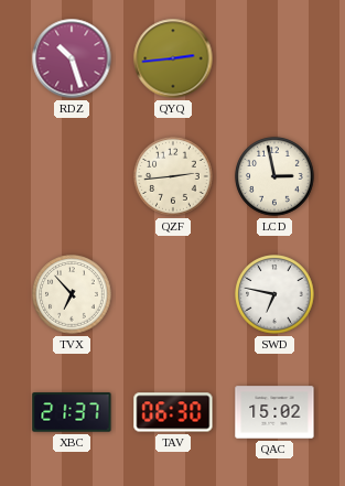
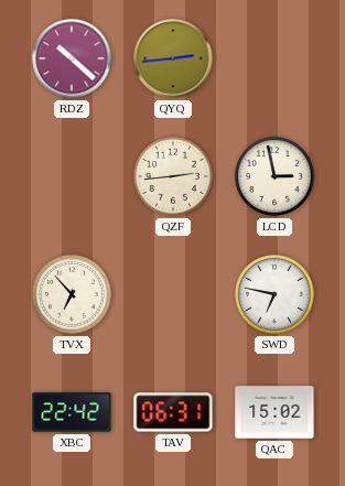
RDZ: 10:27 -> 10:22 (72, 58)
XBC: 21:37 -> 22:42 (72, 412)
TAV: 06:30 -> 06:31 (173, 412)
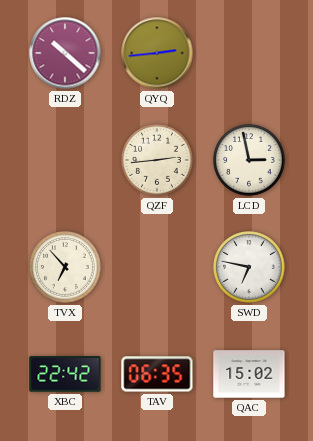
TAV: 06:31 -> 06:35 (157, 374)
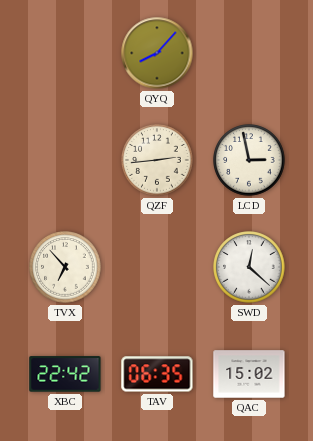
RDZ: 10:22 -> none (65, 53)
QYQ: 2:44 -> 8:07 (157, 53)
SWD: 6:47 -> 12:22 (249, 267)
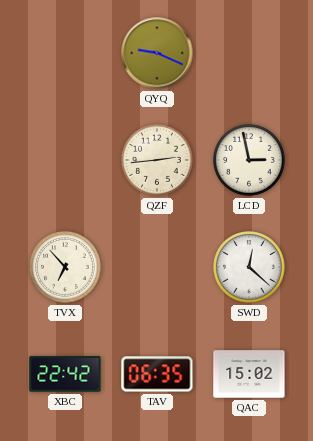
QYQ: 8:07 -> 9:19 (157, 53)
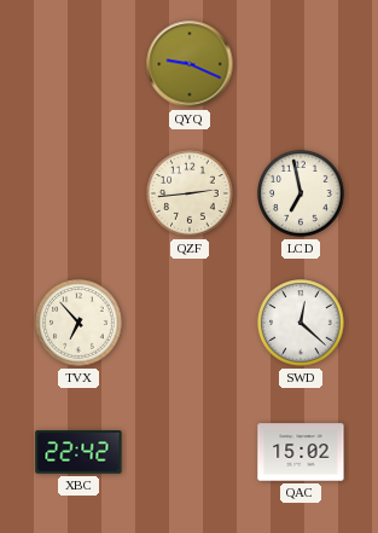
LCD: 2:58 -> 6:58 (301, 193)
TAV: 06:35 -> none (157, 374)
